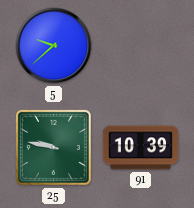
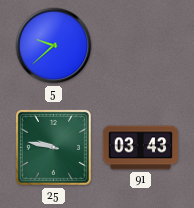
91: 10:39 -> 03:43 (141, 148)
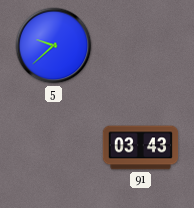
25: 9:47 -> none (53, 147)
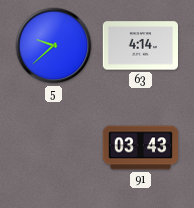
63: none -> 4:14 (140, 46)
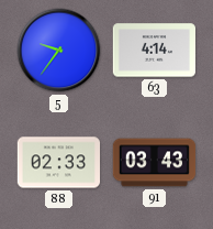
5: 9:38 -> 9:36 (59, 51)
88: none -> 02:33 (59, 163)
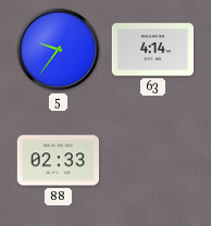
91: 03:43 -> none (155, 163)
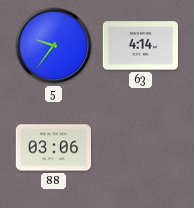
88: 02:33 -> 03:06 (54, 148)
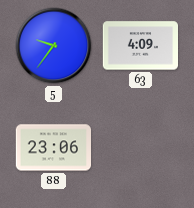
63: 4:14 -> 4:09 (140, 46)
88: 03:06 -> 23:06 (54, 148)
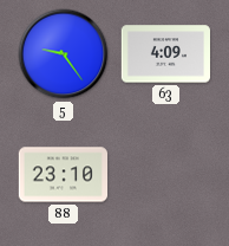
5: 9:36 -> 9:24 (64, 54)
88: 23:06 -> 23:10 (64, 175)
